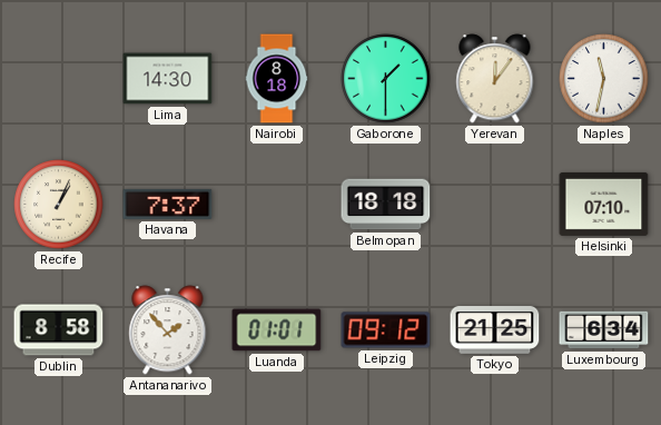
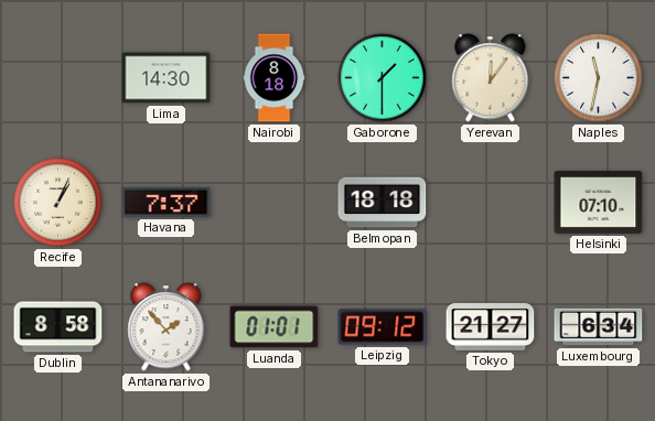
Tokyo: 21:25 -> 21:27 (491, 327)
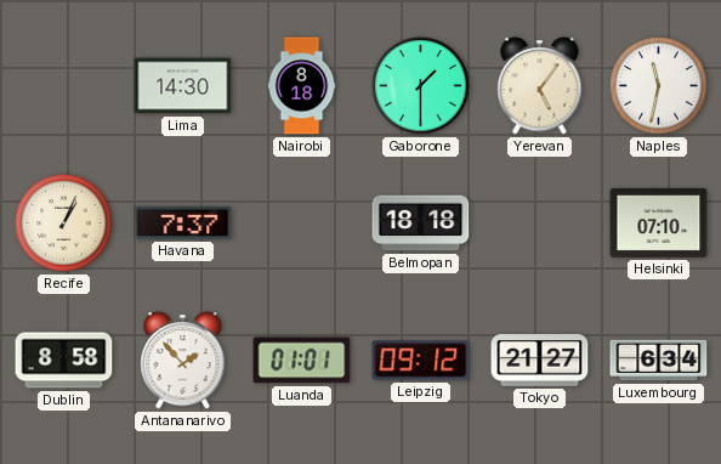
Yerevan: 12:06 -> 5:06 (540, 86)
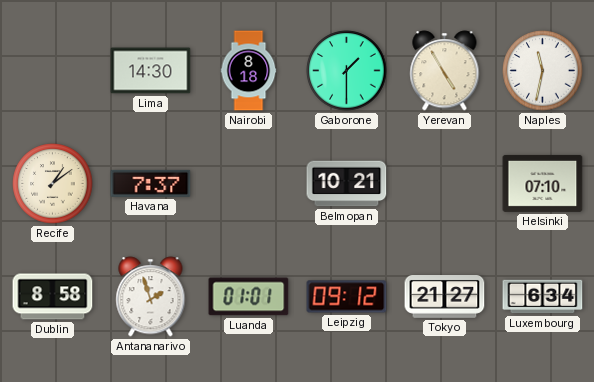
Yerevan: 5:06 -> 4:55 (445, 71)
Recife: 1:04 -> 1:09 (53, 184)
Belmopan: 18:18 -> 10:21 (347, 184)
Antananarivo: 1:53 -> 1:57 (151, 297)
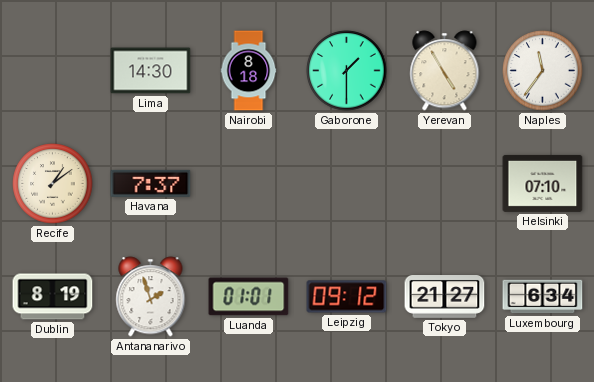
Naples: 11:32 -> 11:36 (543, 71)
Belmopan: 10:21 -> none (347, 184)
Dublin: 8:58 -> 8:19 (53, 297)
